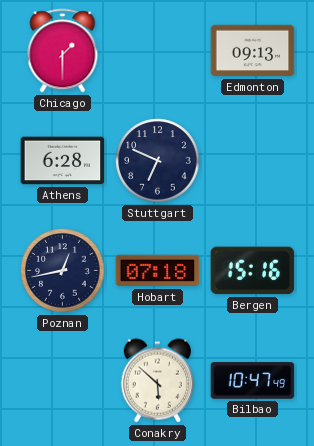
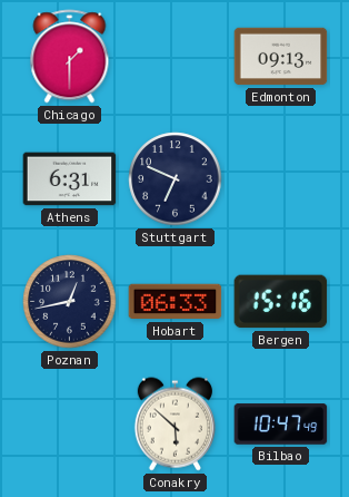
Athens: 6:28 -> 6:31 (70, 179)
Hobart: 07:18 -> 06:33 (176, 302)
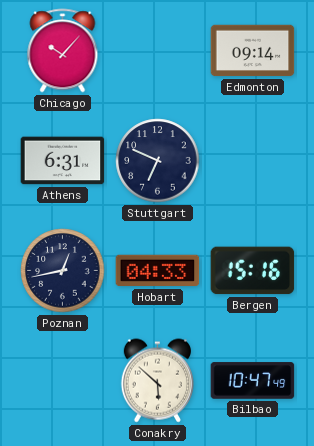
Chicago: 1:30 -> 10:07 (63, 51)
Edmonton: 09:13 -> 09:14 (253, 51)
Hobart: 06:33 -> 04:33 (158, 271)
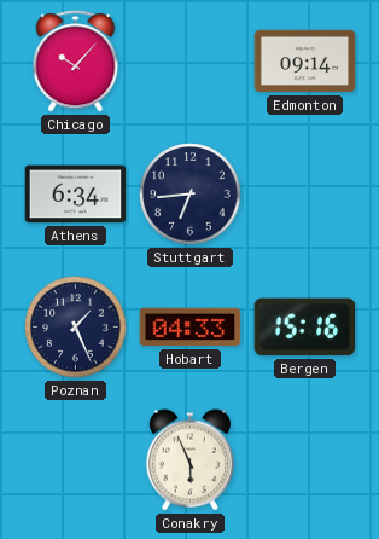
Athens: 6:31 -> 6:34 (76, 195)
Stuttgart: 6:49 -> 6:44 (191, 195)
Poznan: 12:43 -> 1:26 (76, 328)
Conakry: 5:52 -> 5:56 (189, 460)
Bilbao: 10:47 -> none (253, 381)
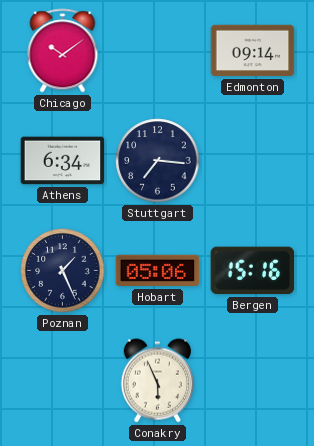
Chicago: 10:07 -> 10:09 (63, 51)
Stuttgart: 6:44 -> 7:16 (158, 161)
Hobart: 04:33 -> 05:06 (158, 271)
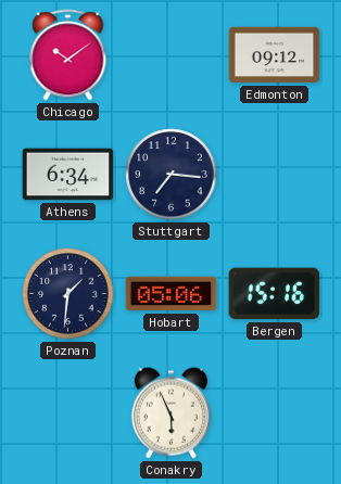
Edmonton: 09:14 -> 09:12 (275, 55)
Poznan: 1:26 -> 1:31 (68, 294)
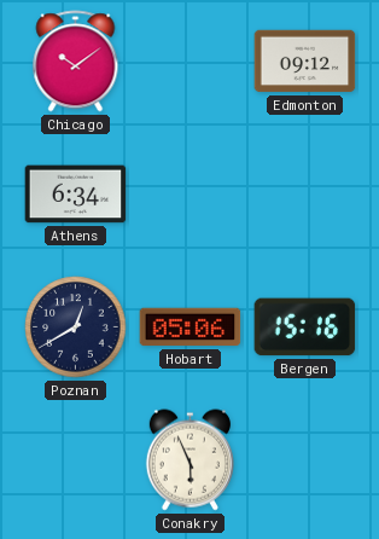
Stuttgart: 7:16 -> none (172, 175)
Poznan: 1:31 -> 12:40 (76, 328)
